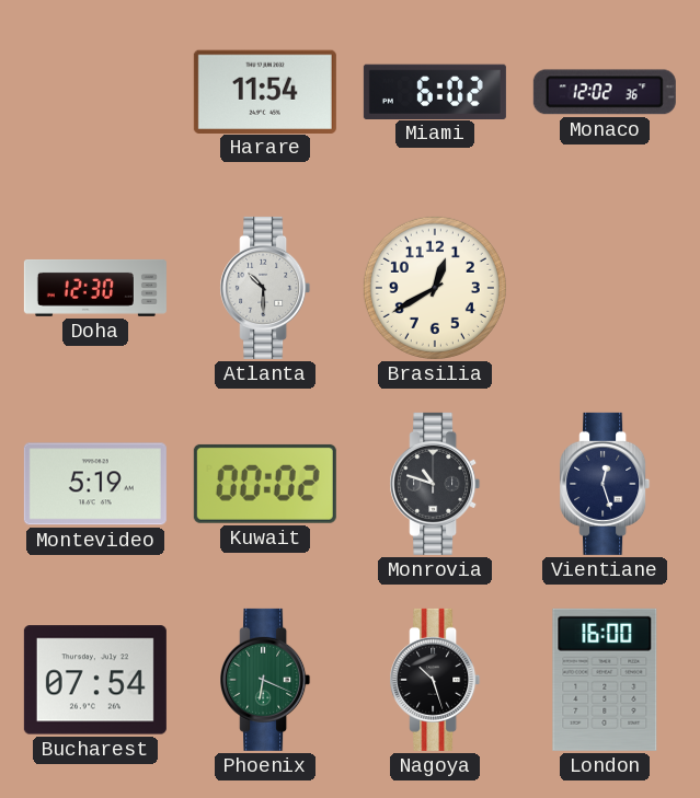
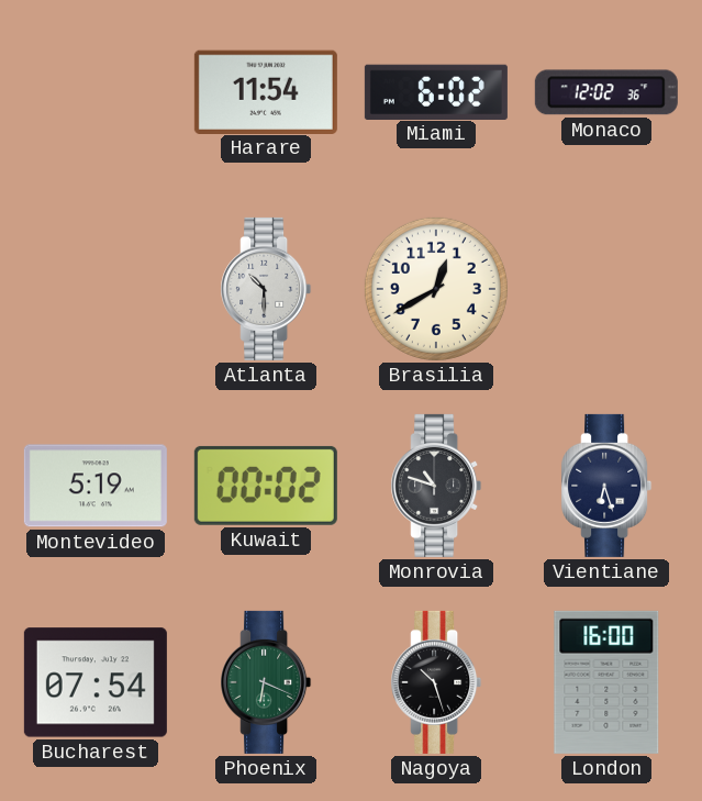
Doha: 12:30 -> none (95, 288)
Vientiane: 12:27 -> 6:27 (606, 486)
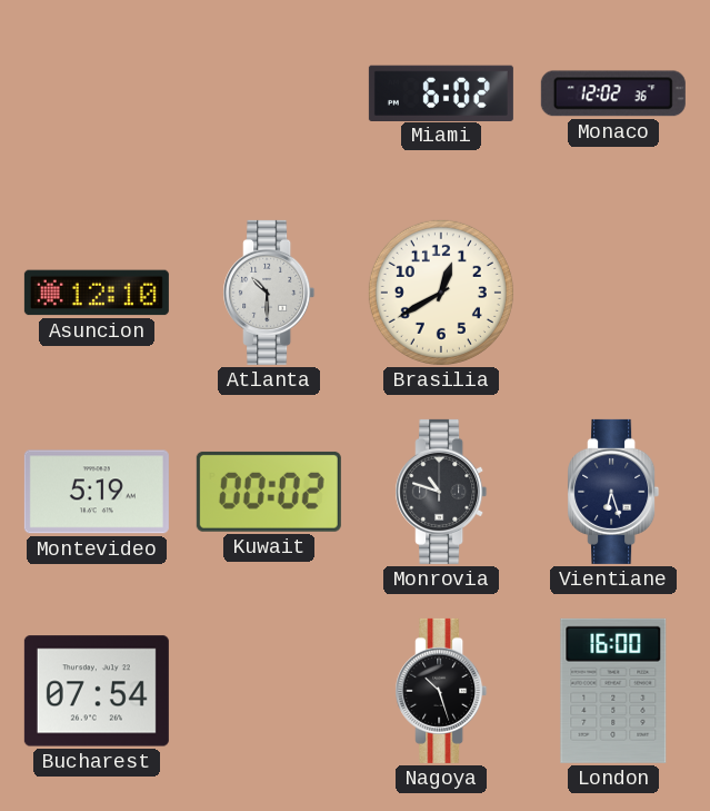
Harare: 11:54 -> none (266, 91)
Asuncion: none -> 12:10 (97, 293)
Phoenix: 6:19 -> none (266, 682)
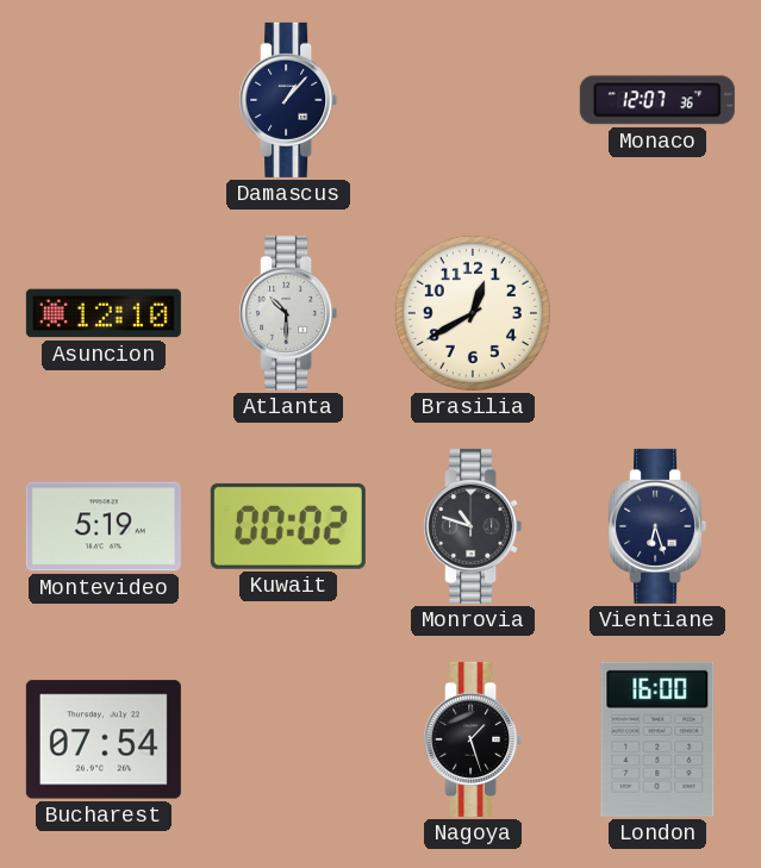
Damascus: none -> 1:07 (288, 100)
Miami: 6:02 -> none (441, 92)
Monaco: 12:02 -> 12:07 (657, 100)
Nagoya: 10:27 -> 1:27 (473, 739)
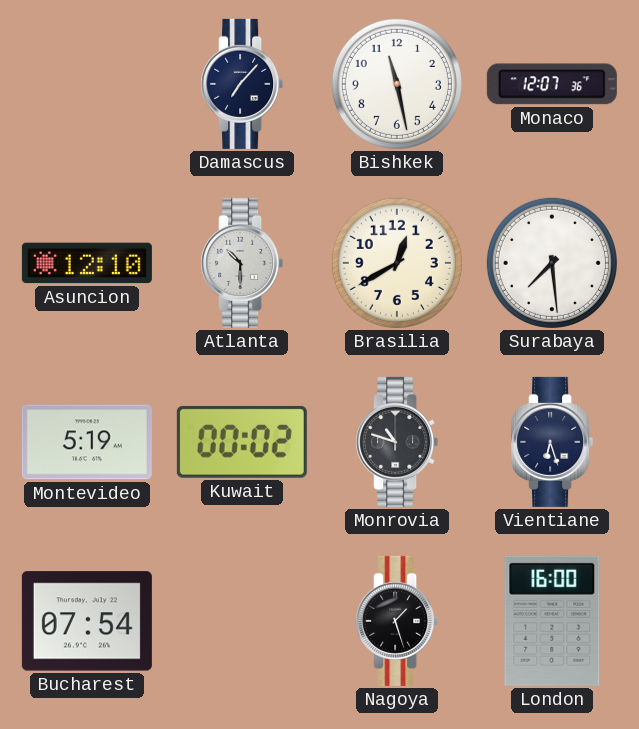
Damascus: 1:07 -> 7:07 (242, 84)
Bishkek: none -> 11:28 (397, 84)
Surabaya: none -> 7:29 (552, 263)
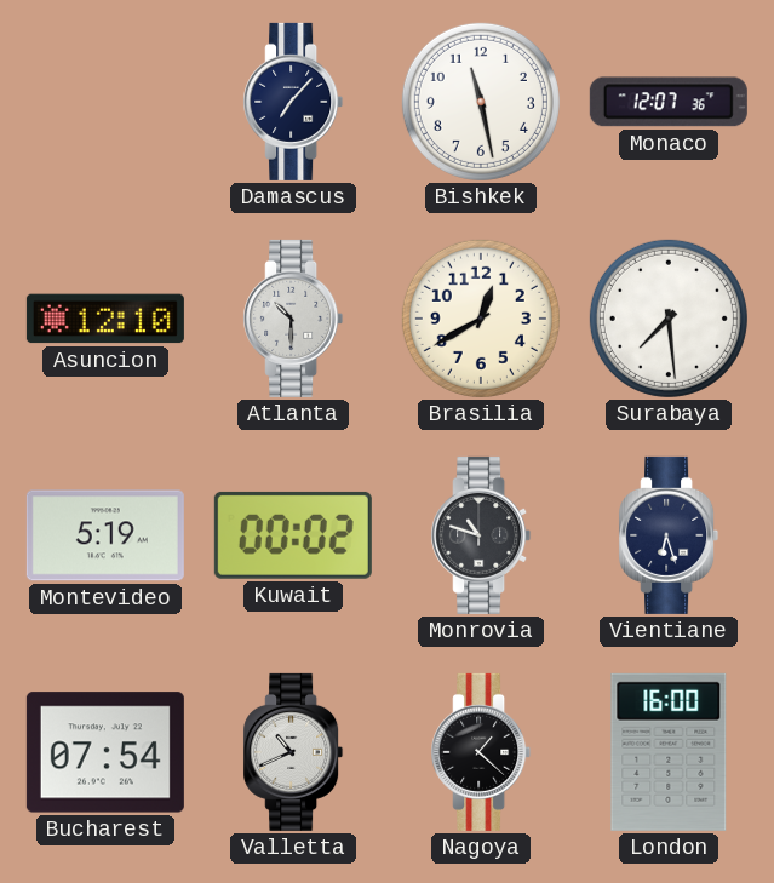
Valletta: none -> 10:41 (293, 752)
Nagoya: 1:27 -> 1:22 (481, 752)
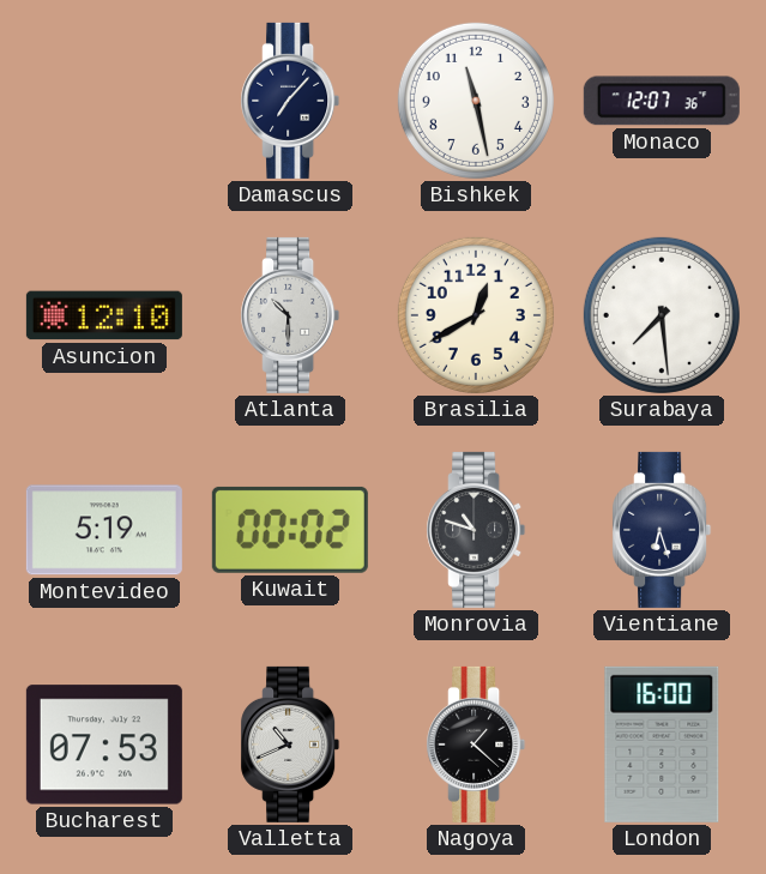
Bucharest: 07:54 -> 07:53 (104, 745)
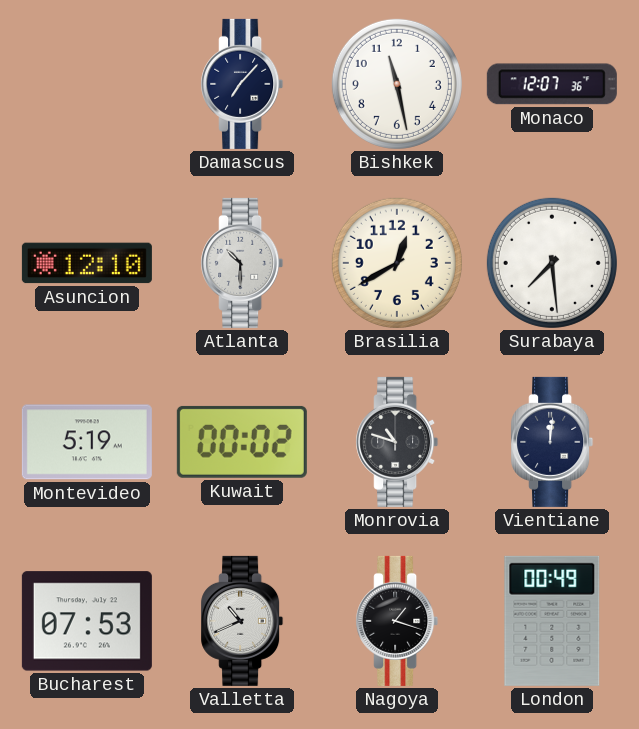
Vientiane: 6:27 -> 12:01 (552, 442)
Nagoya: 1:22 -> 1:18 (397, 621)
London: 16:00 -> 00:49 (552, 621)
